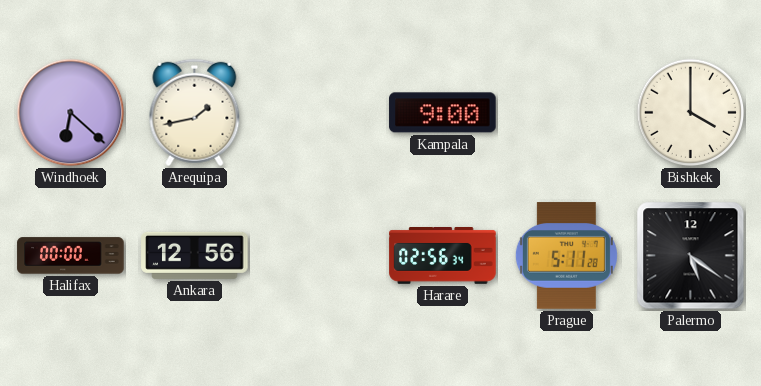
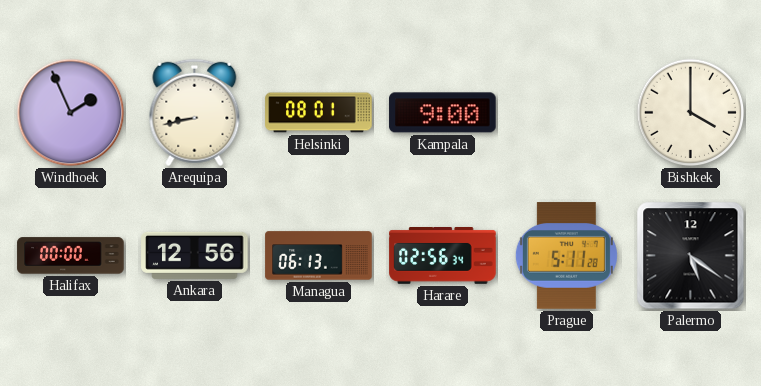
Windhoek: 6:22 -> 1:56 (71, 113)
Arequipa: 1:43 -> 8:43 (195, 113)
Helsinki: none -> 08:01 (319, 113)
Managua: none -> 06:13 (319, 256)
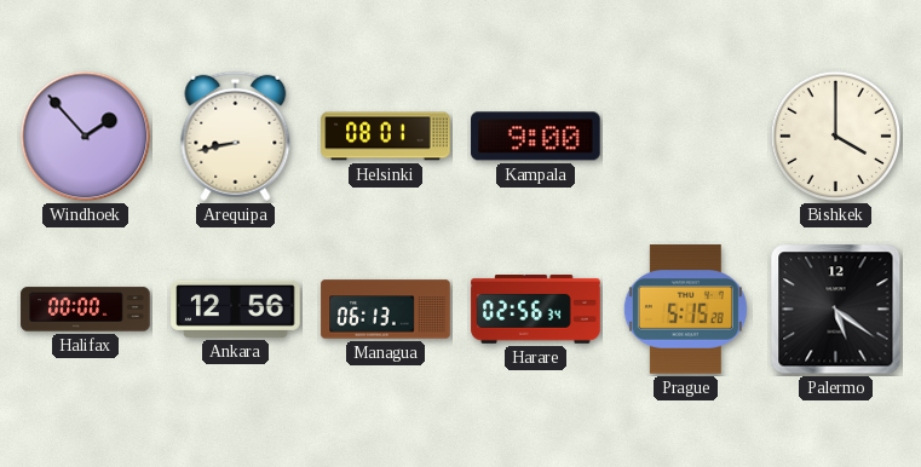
Windhoek: 1:56 -> 1:53 (86, 137)
Prague: 5:11 -> 5:15 (685, 310)
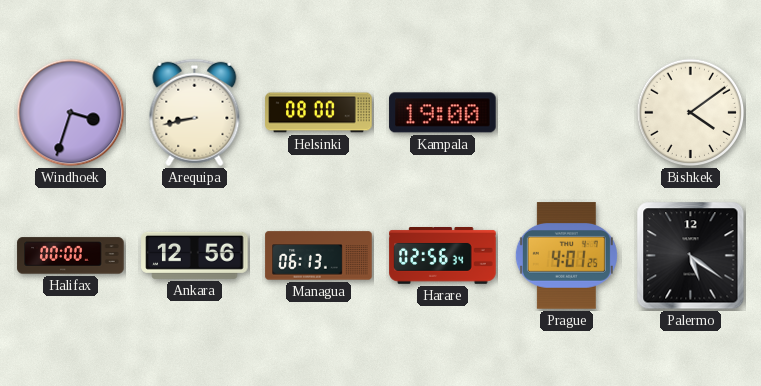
Windhoek: 1:53 -> 3:33 (71, 113)
Helsinki: 08:01 -> 08:00 (319, 113)
Kampala: 9:00 -> 19:00 (443, 113)
Bishkek: 4:00 -> 4:09 (691, 113)
Prague: 5:15 -> 4:01 (566, 256)
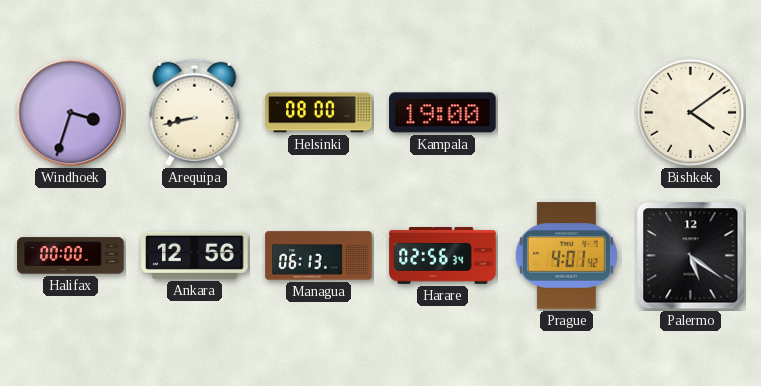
Prague: 4:01:25 -> 4:01:42 (566, 256)
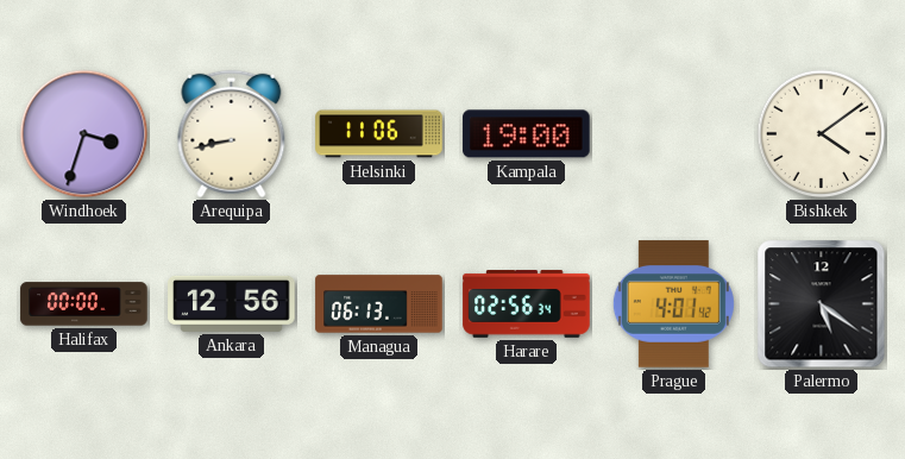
Helsinki: 08:00 -> 11:06 (379, 134)
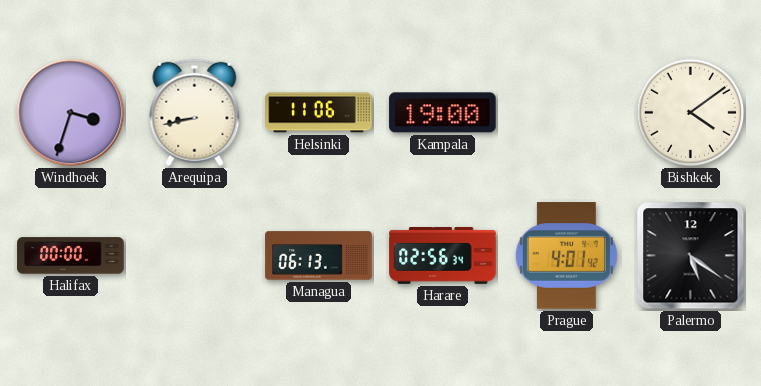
Ankara: 12:56 -> none (232, 303)
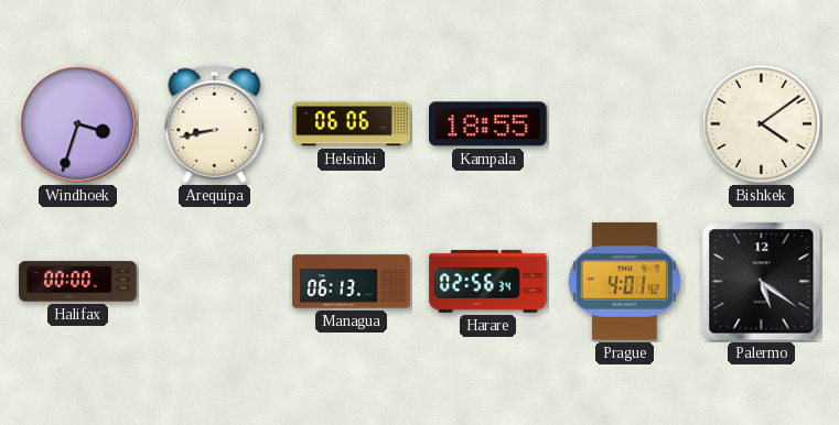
Helsinki: 11:06 -> 06:06 (352, 124)
Kampala: 19:00 -> 18:55 (488, 124)
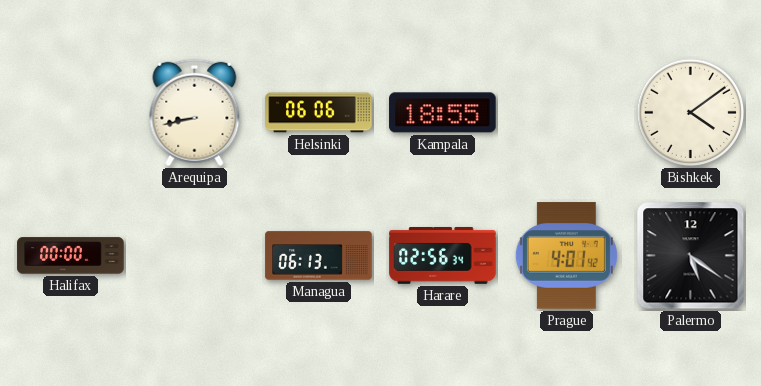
Windhoek: 3:33 -> none (78, 124)
